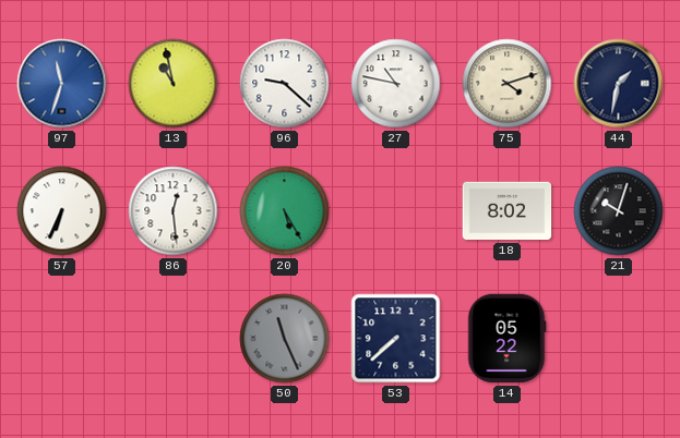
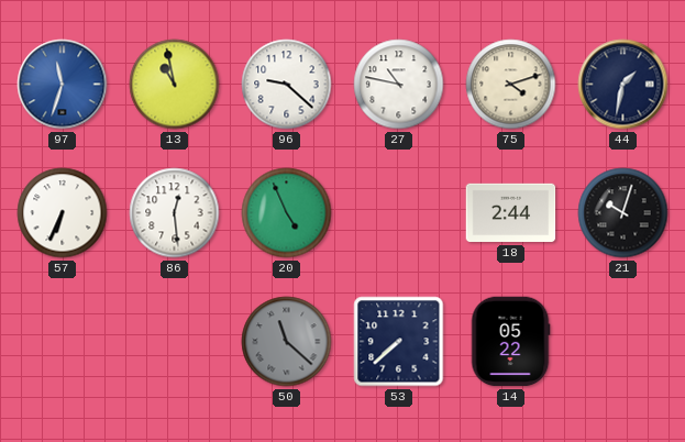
20: 5:25 -> 4:56 (287, 213)
18: 8:02 -> 2:44 (511, 213)
50: 11:26 -> 11:22 (287, 342)
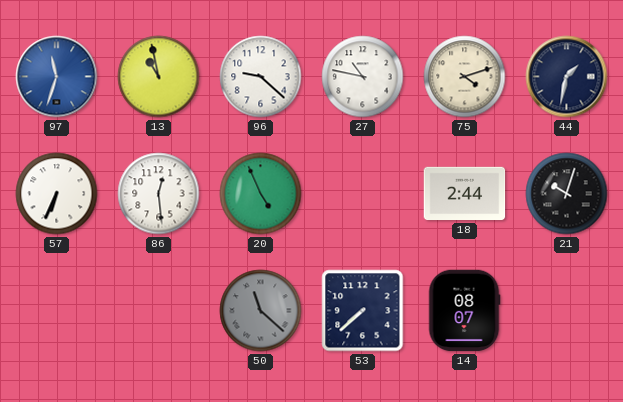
14: 05:22 -> 08:07 (464, 311)
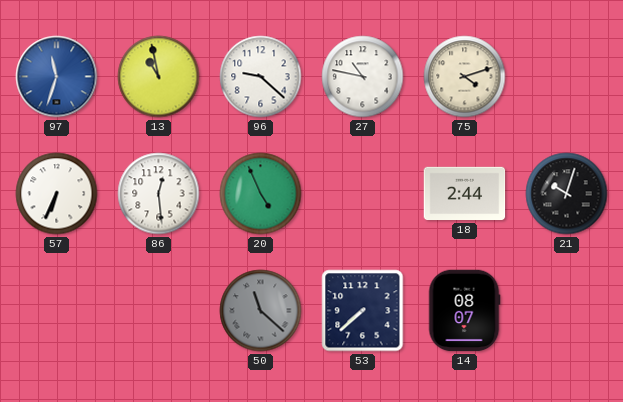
44: 1:32 -> none (567, 77)
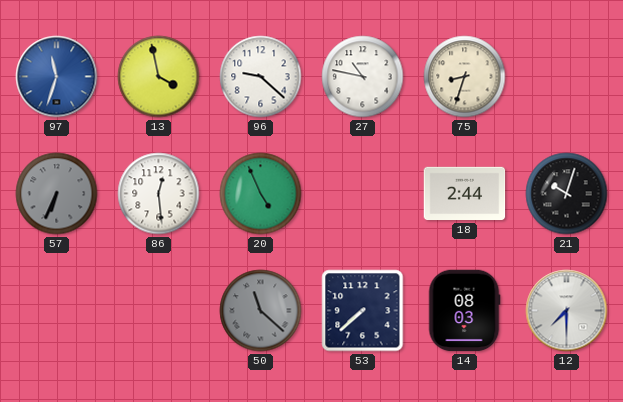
13: 10:58 -> 3:58 (159, 77)
75: 4:12 -> 8:33 (465, 77)
57 dial: white -> grey (57, 194)
14: 08:07 -> 08:03 (464, 311)
12: none -> 7:30 (567, 311)
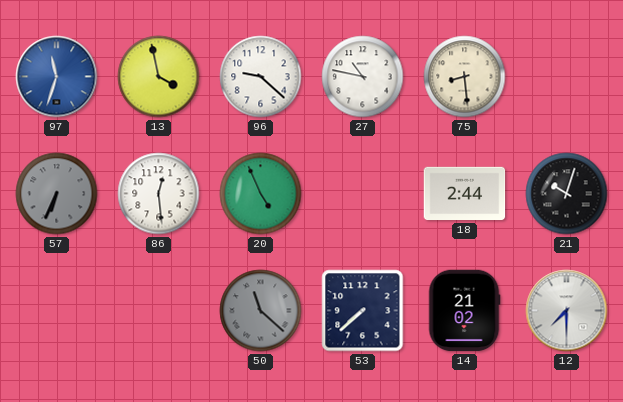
75: 8:33 -> 8:29 (465, 77)
14: 08:03 -> 21:02 (464, 311)
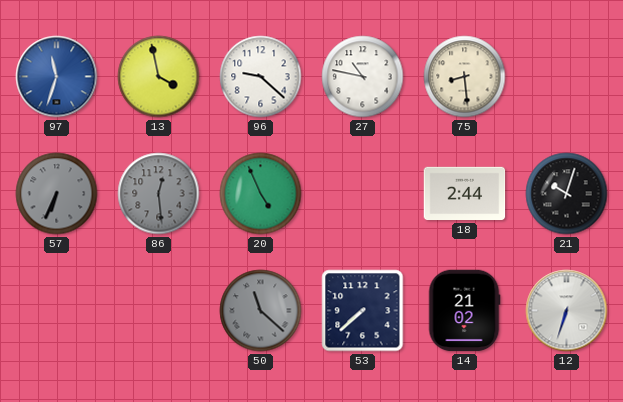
86 dial: white -> grey (159, 194)
12: 7:30 -> 6:33 (567, 311)
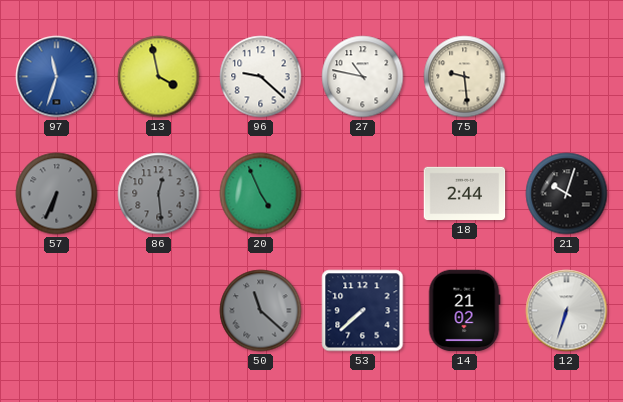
75: 8:29 -> 9:29 (465, 77)
